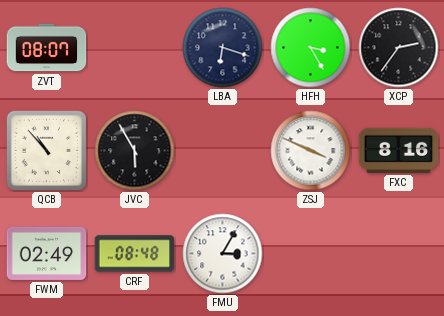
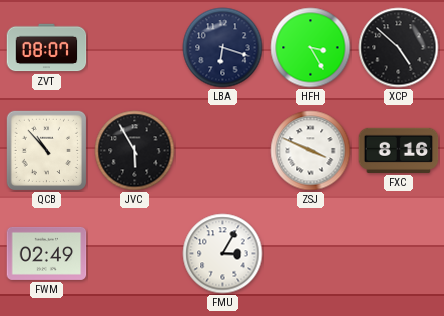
XCP: 2:36 -> 4:52 (399, 48)
CRF: 08:48 -> none (135, 254)
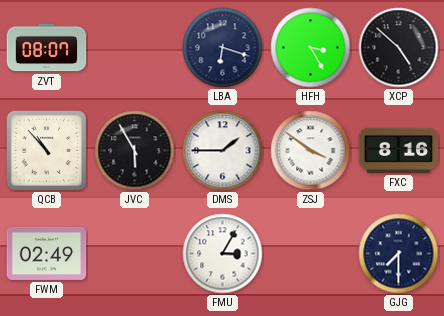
DMS: none -> 1:45 (223, 151)
ZSJ: 3:49 -> 3:51 (311, 151)
GJG: none -> 7:30 (399, 254)
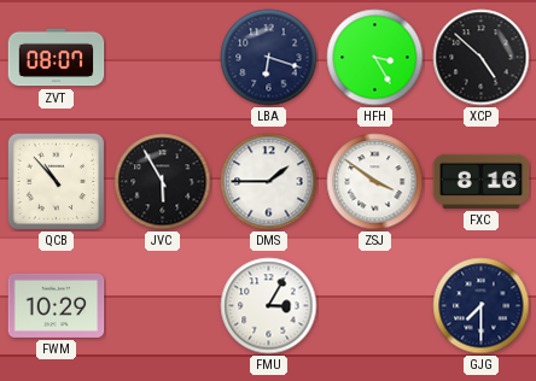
FWM: 02:49 -> 10:29 (57, 305)
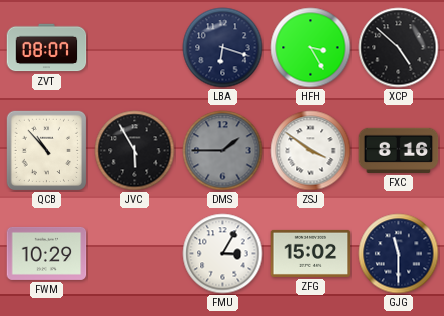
DMS dial: white -> grey (223, 151)
ZFG: none -> 15:02 (311, 253)
GJG: 7:30 -> 11:30 (399, 254)
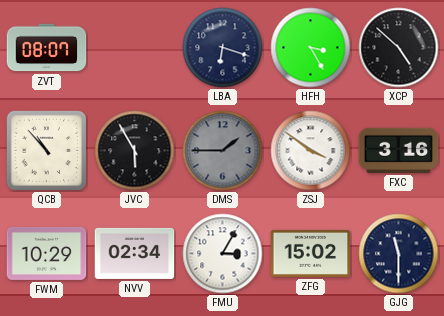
FXC: 8:16 -> 3:16 (399, 150)
NVV: none -> 02:34 (135, 253)
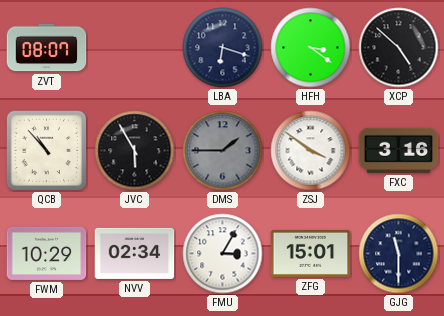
HFH: 3:25 -> 3:21 (311, 48)
ZFG: 15:02 -> 15:01 (311, 253)
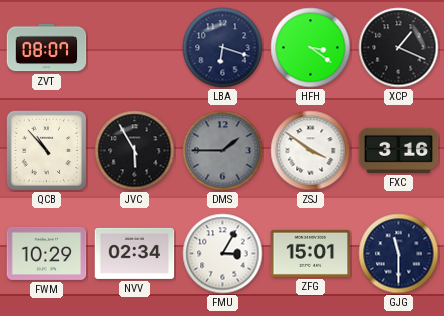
XCP: 4:52 -> 1:19 (399, 48)
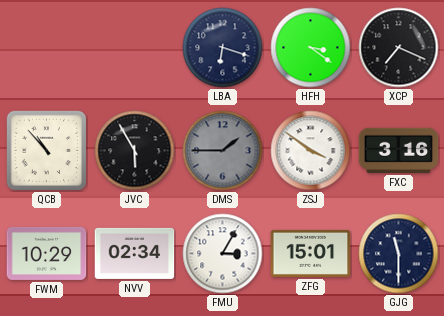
ZVT: 08:07 -> none (47, 48)
XCP: 1:19 -> 7:19 (399, 48)
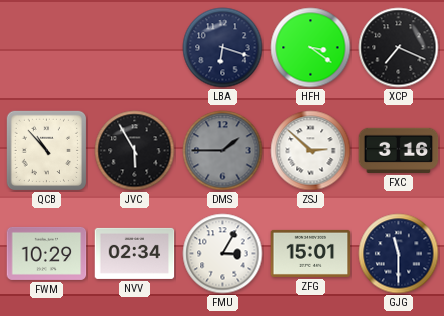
ZSJ: 3:51 -> 2:52 (311, 151)
